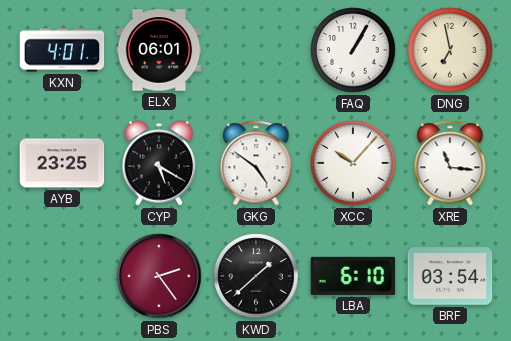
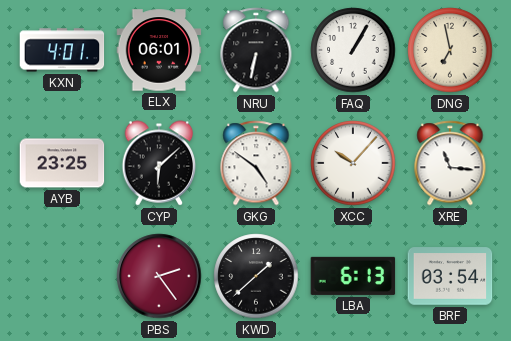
NRU: none -> 6:32 (256, 50)
CYP: 5:20 -> 6:08 (159, 163)
LBA: 6:10 -> 6:13 (353, 276)
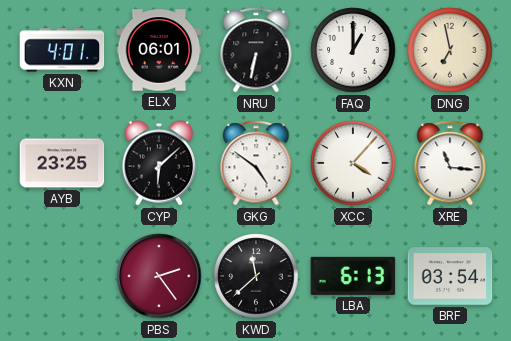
FAQ: 1:05 -> 1:00 (353, 50)
XCC: 10:07 -> 4:07 (353, 163)
KWD: 1:38 -> 11:38 (256, 276)
